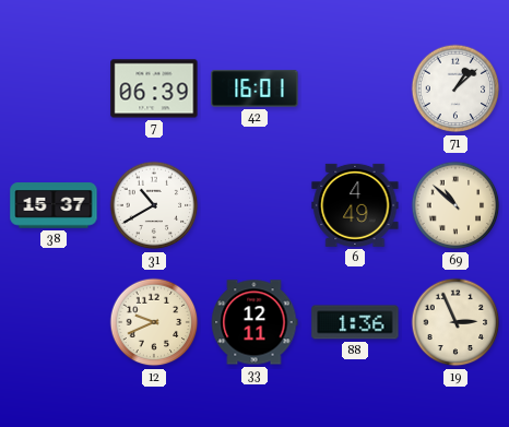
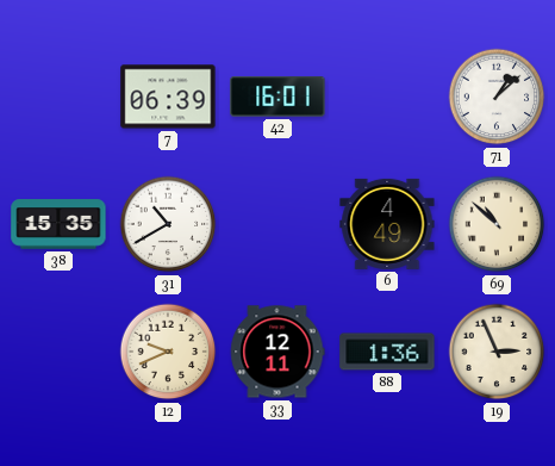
38: 15:37 -> 15:35 (58, 224)
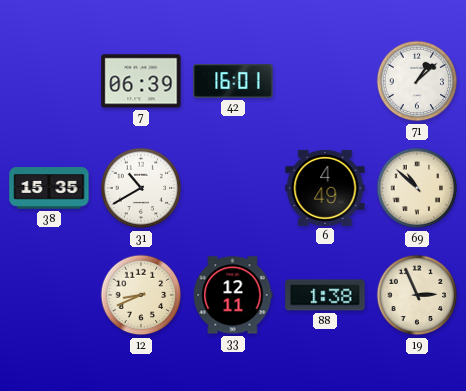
12: 9:41 -> 8:41 (141, 295)
88: 1:36 -> 1:38 (325, 295)
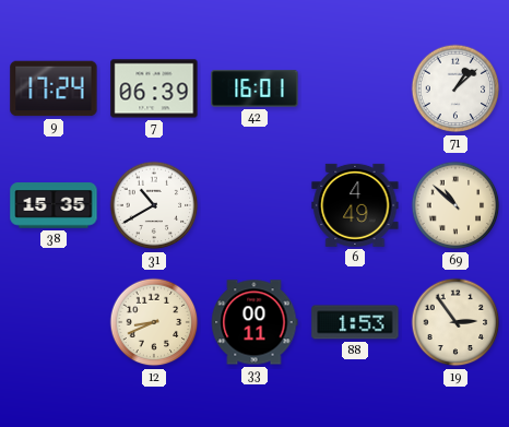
9: none -> 17:24 (54, 88)
33: 12:11 -> 00:11 (254, 322)
88: 1:38 -> 1:53 (355, 322)
19: 2:56 -> 2:54 (455, 322)
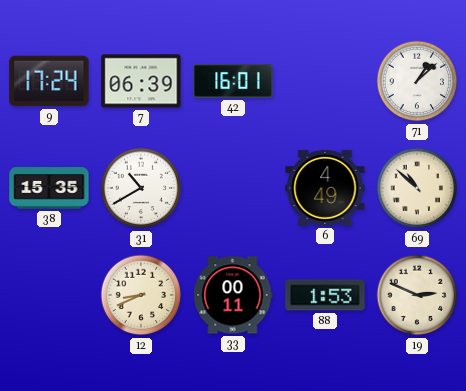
19: 2:54 -> 2:49 (417, 295)
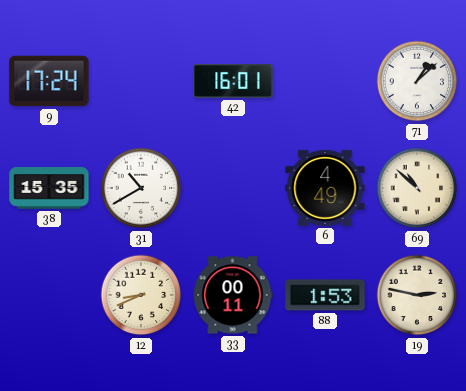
7: 06:39 -> none (141, 81)
19: 2:49 -> 2:47 (417, 295)
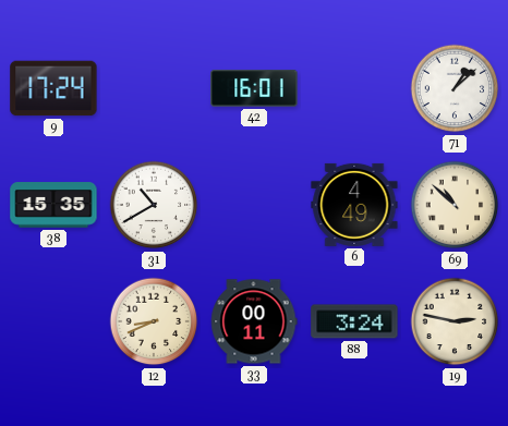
88: 1:53 -> 3:24 (354, 321)
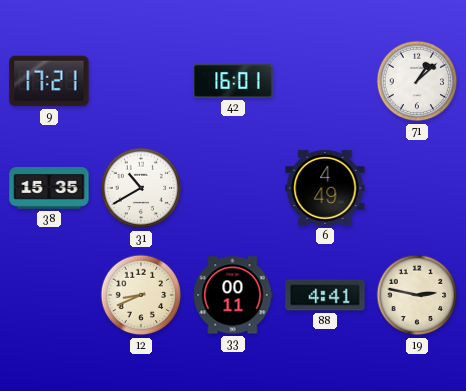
9: 17:24 -> 17:21 (49, 81)
69: 10:52 -> none (455, 205)
88: 3:24 -> 4:41 (325, 295)
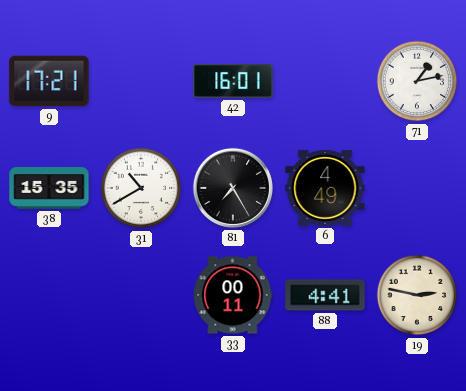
71: 1:08 -> 1:13 (417, 81)
81: none -> 7:25 (233, 188)
12: 8:41 -> none (141, 295)
